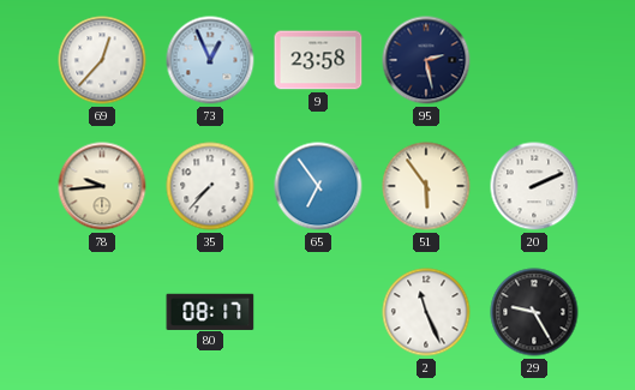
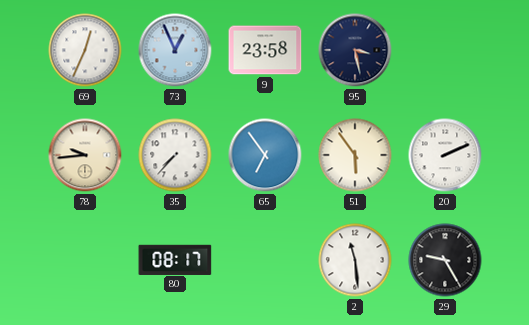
69: 12:37 -> 12:34 (85, 50)
95: 2:28 -> 3:28 (355, 50)
2: 11:26 -> 11:29 (355, 260)
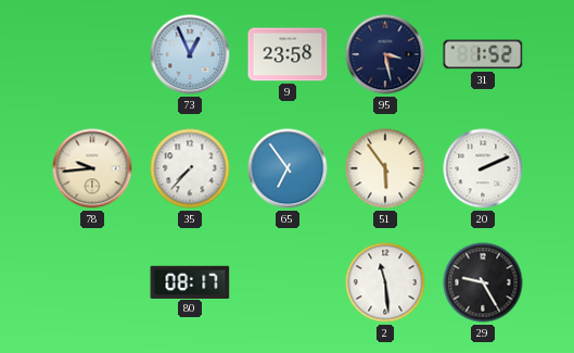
69: 12:34 -> none (85, 50)
31: none -> 1:52 (483, 54)
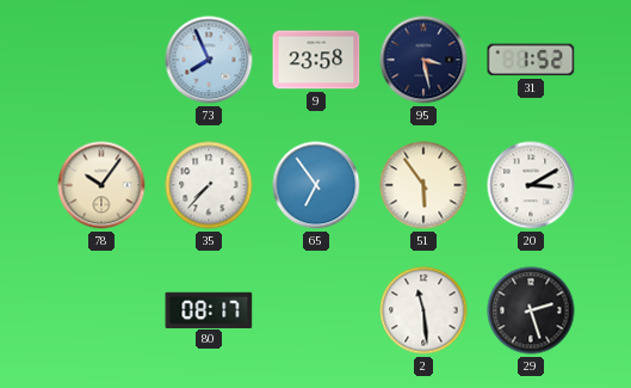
73: 12:56 -> 7:56 (209, 60)
78: 9:44 -> 10:06 (101, 185)
20: 2:11 -> 3:10 (531, 185)
29: 9:25 -> 2:27 (531, 310)
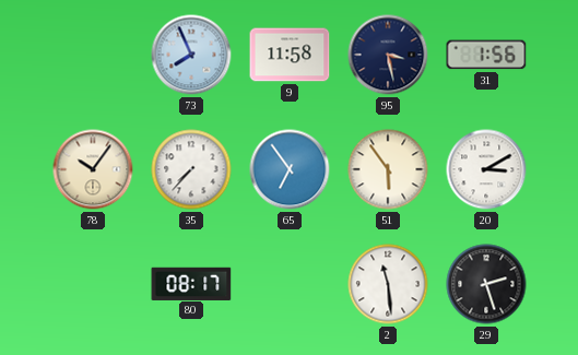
9: 23:58 -> 11:58 (290, 55)
31: 1:52 -> 1:56 (486, 55)
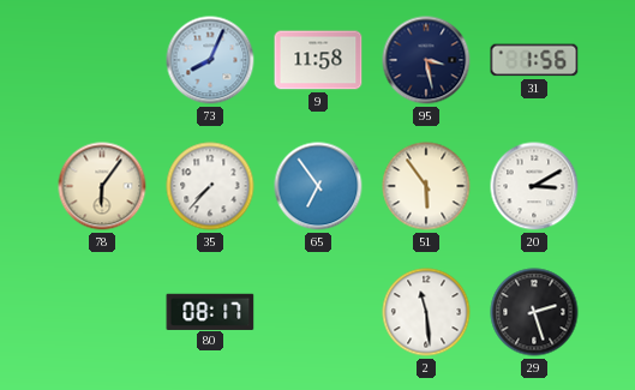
73: 7:56 -> 8:04 (210, 60)
78: 10:06 -> 6:06 (102, 186)
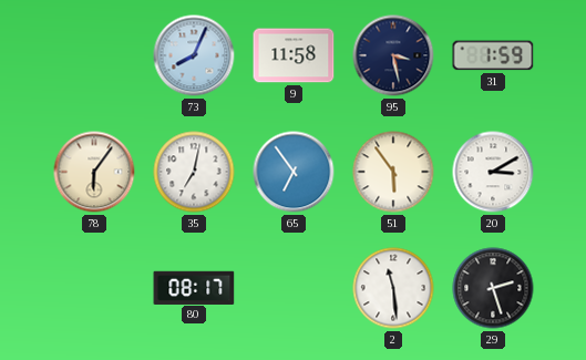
31: 1:56 -> 1:59 (493, 55)
35: 7:37 -> 7:02 (194, 172)
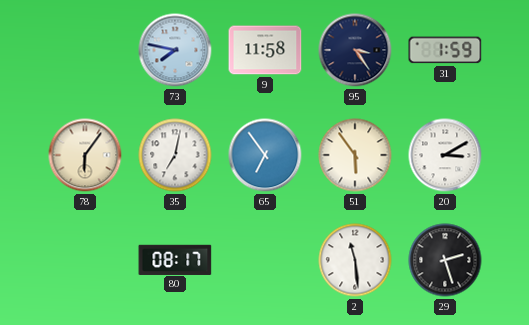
73: 8:04 -> 7:47 (175, 50)
95: 3:28 -> 3:24 (355, 50)
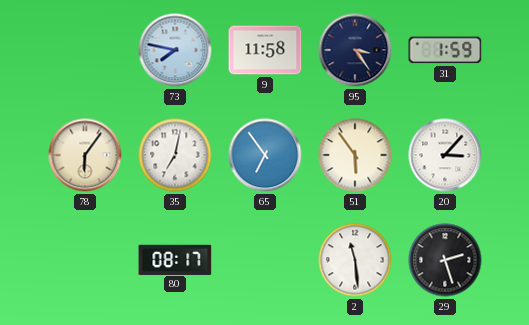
20: 3:10 -> 3:07 (445, 155)
